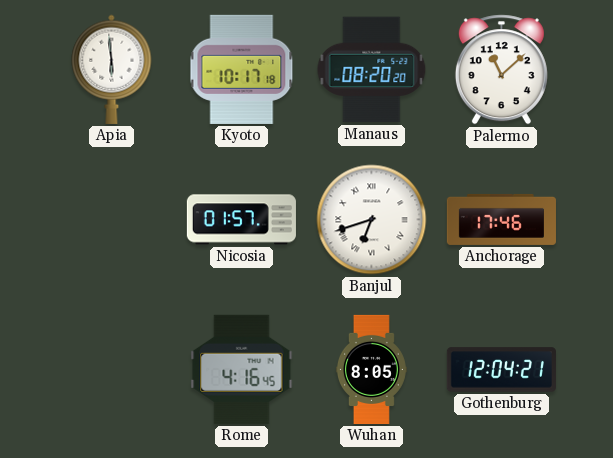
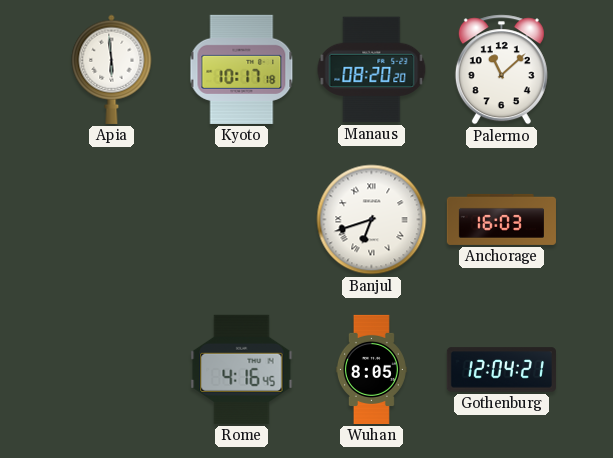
Nicosia: 01:57 -> none (241, 220)
Anchorage: 17:46 -> 16:03 (501, 219)
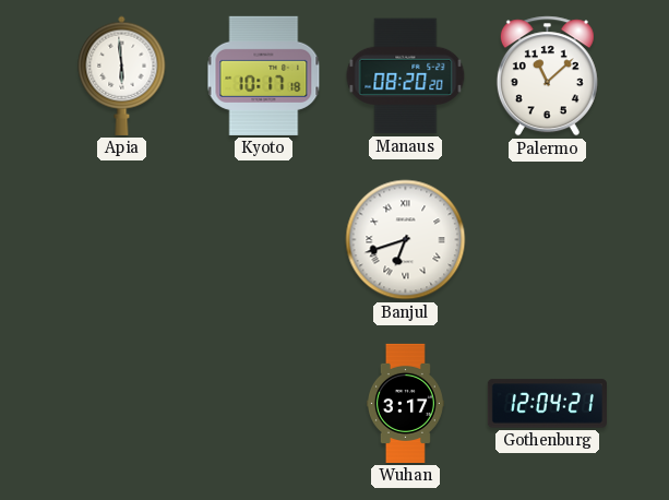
Anchorage: 16:03 -> none (501, 219)
Rome: 4:16 -> none (242, 369)
Wuhan: 8:05 -> 3:17 (405, 403)
